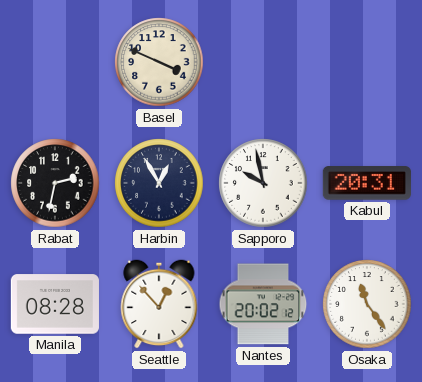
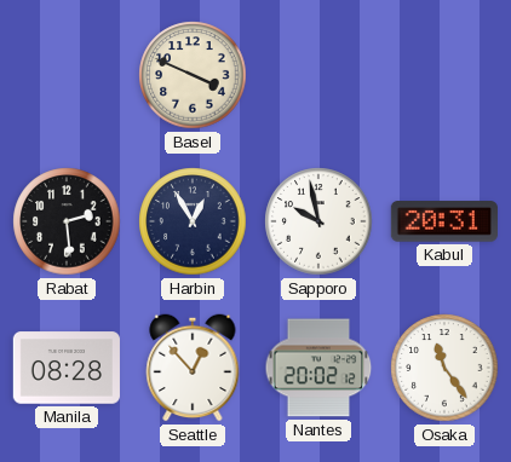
Rabat: 2:32 -> 2:29 (67, 221)
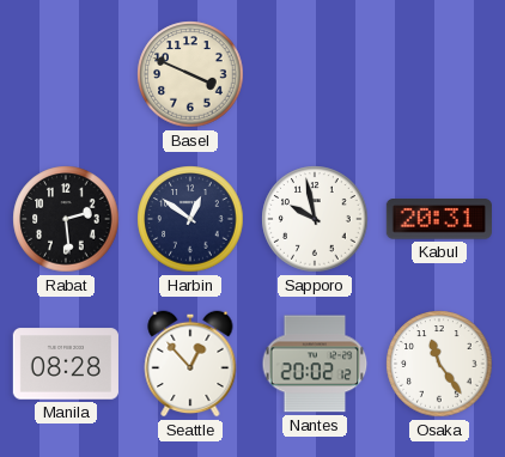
Harbin: 12:55 -> 12:51 (190, 219)
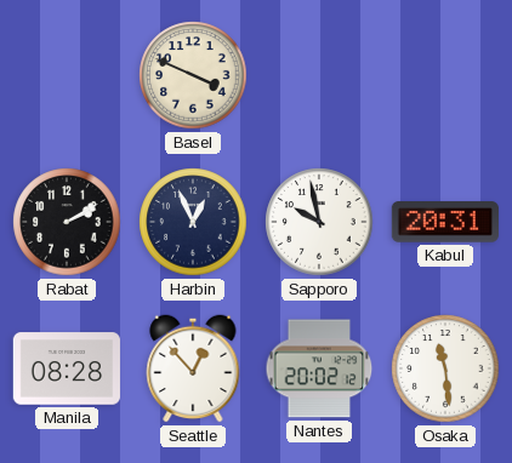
Rabat: 2:29 -> 2:10 (67, 222)
Harbin: 12:51 -> 12:56 (193, 222)
Osaka: 11:24 -> 11:29 (445, 368)
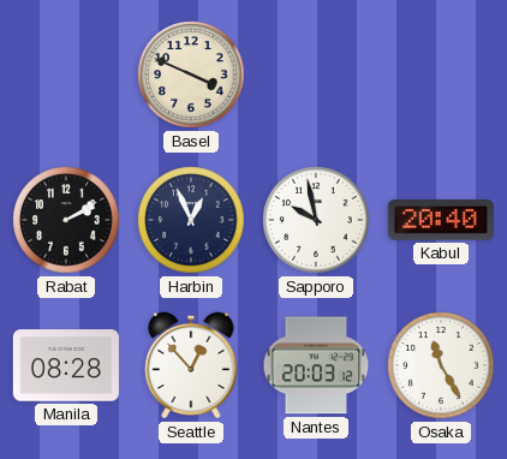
Kabul: 20:31 -> 20:40 (441, 220)
Nantes: 20:02 -> 20:03 (316, 365)
Osaka: 11:29 -> 11:25 (441, 365)
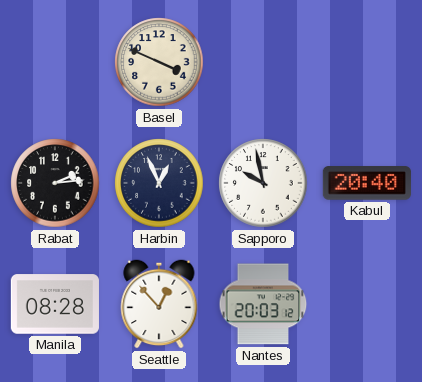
Rabat: 2:10 -> 2:14 (55, 183)
Osaka: 11:25 -> none (441, 365)
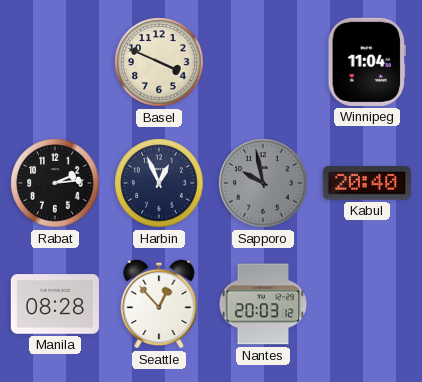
Winnipeg: none -> 11:04 (366, 62)
Sapporo dial: white -> grey (263, 183)
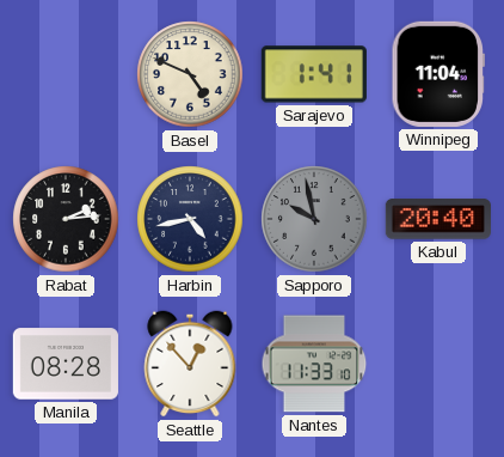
Basel: 3:49 -> 4:49 (190, 74)
Sarajevo: none -> 1:41 (314, 74)
Harbin: 12:56 -> 4:43 (190, 219)
Nantes: 20:03 -> 11:33 (314, 364)
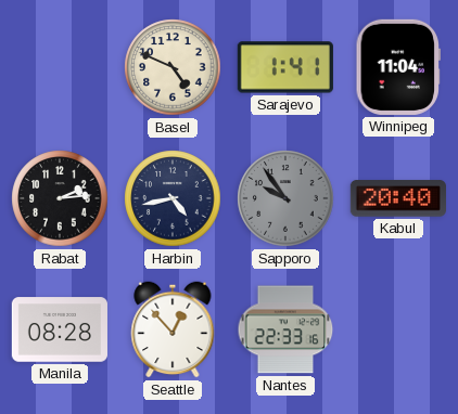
Sapporo: 9:58 -> 9:54 (285, 198)
Nantes: 11:33 -> 22:33 (285, 329)
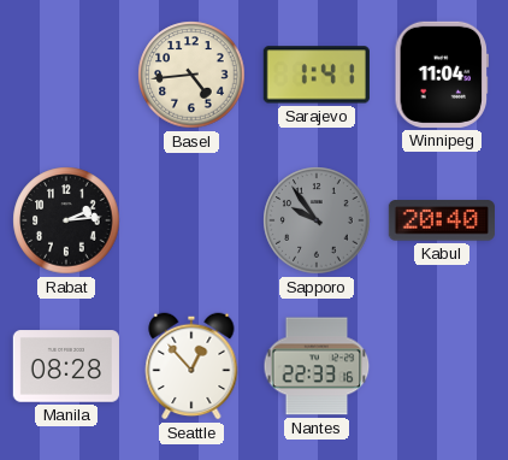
Basel: 4:49 -> 4:44 (191, 75)
Harbin: 4:43 -> none (173, 198)
